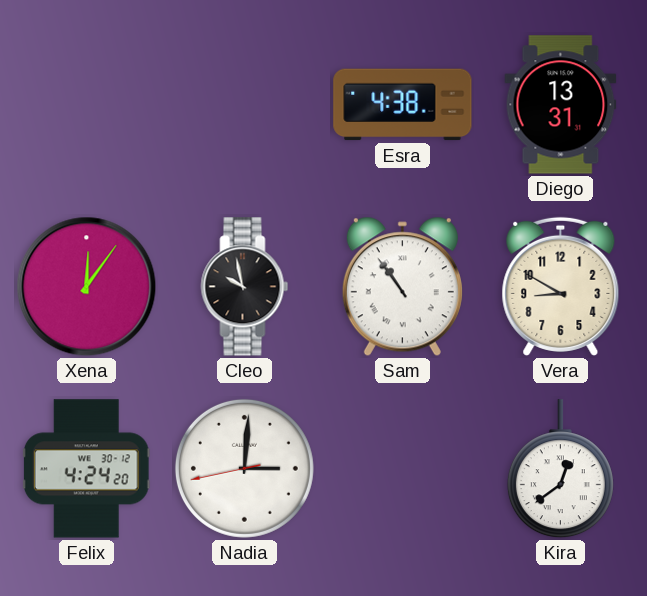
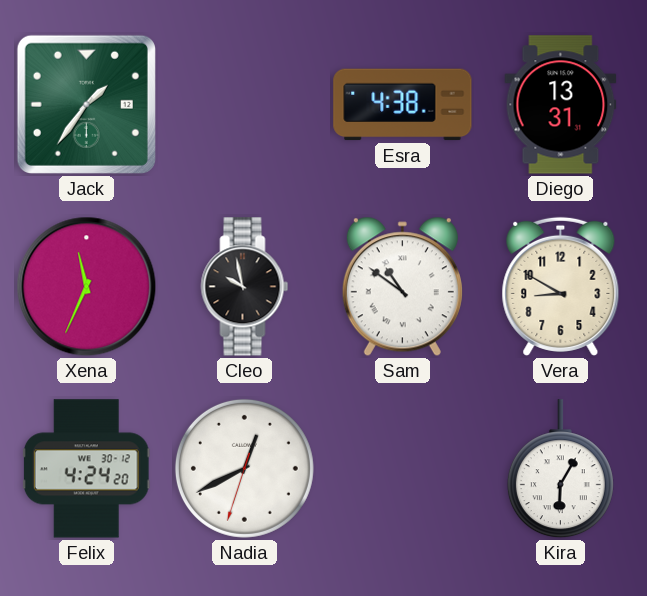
Jack: none -> 1:36 (86, 104)
Xena: 12:06 -> 11:34 (87, 287)
Sam: 10:54 -> 10:51 (402, 287)
Nadia: 3:00 -> 12:40 (244, 468)
Kira: 12:39 -> 6:05 (560, 469)
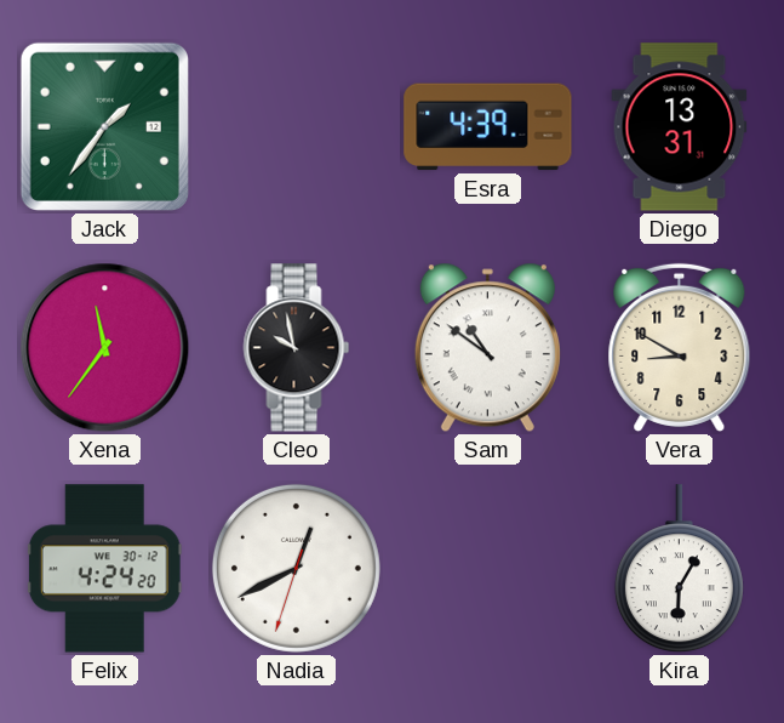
Esra: 4:38 -> 4:39 (488, 127)
Xena: 11:34 -> 11:36 (105, 348)
